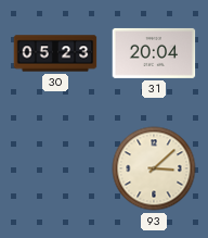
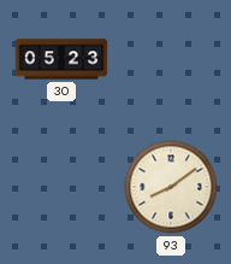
31: 20:04 -> none (154, 53)
93: 3:08 -> 8:09 (171, 187)
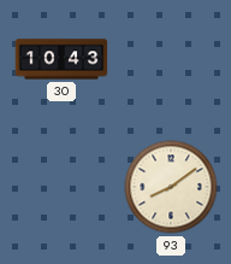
30: 05:23 -> 10:43 (61, 59)
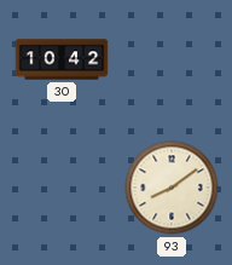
30: 10:43 -> 10:42 (62, 59)
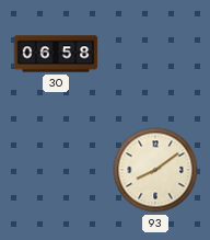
30: 10:42 -> 06:58 (56, 54)
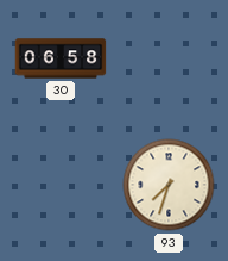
93: 8:09 -> 7:33 (169, 185)
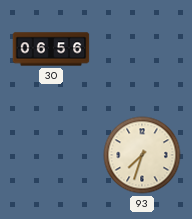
30: 06:58 -> 06:56 (51, 49)
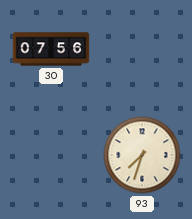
30: 06:56 -> 07:56 (51, 49)
